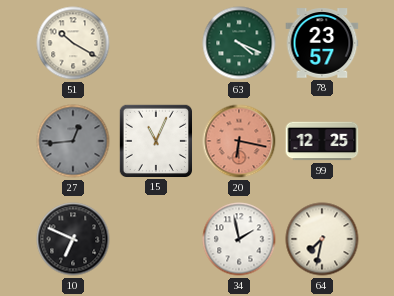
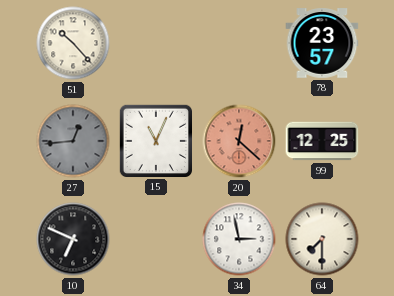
51: 10:20 -> 10:23 (73, 43)
63: 4:19 -> none (239, 43)
20: 6:17 -> 12:22 (239, 141)
34: 1:58 -> 2:58 (239, 239)
64: 7:32 -> 7:30 (322, 239)
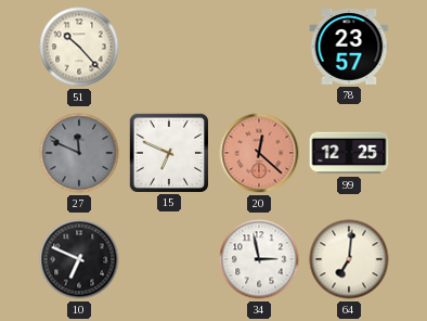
27: 12:44 -> 11:49 (79, 153)
15: 11:04 -> 6:49 (168, 152)
64: 7:30 -> 7:01 (349, 259)
